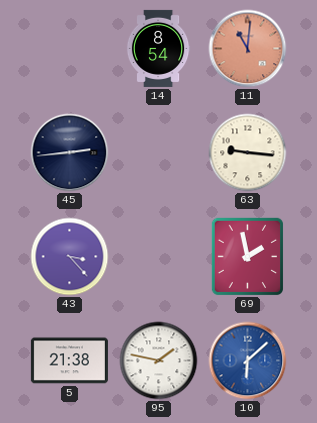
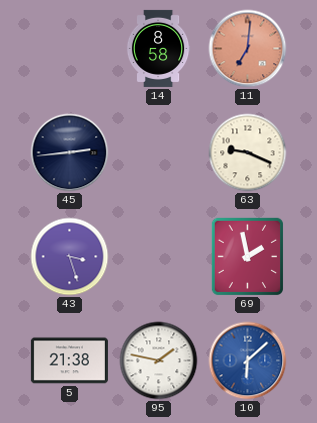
14: 8:54 -> 8:58 (158, 48)
11: 11:01 -> 7:01 (248, 49)
63: 9:16 -> 9:19 (248, 153)
43: 3:23 -> 3:27 (70, 257)
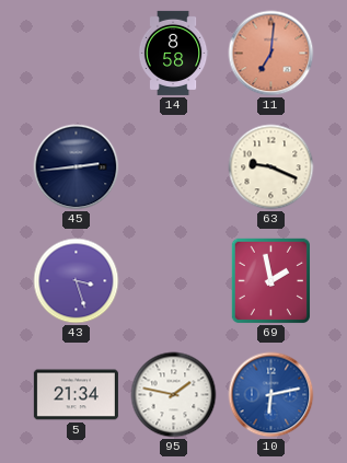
5: 21:38 -> 21:34 (76, 395)
10: 6:08 -> 6:13 (271, 395)
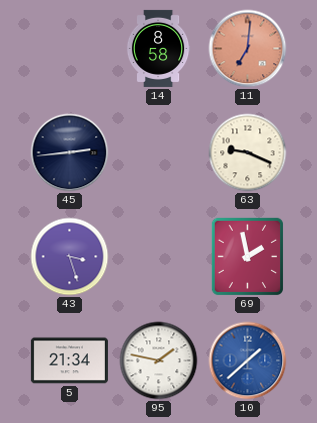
10: 6:13 -> 1:38 (248, 361)
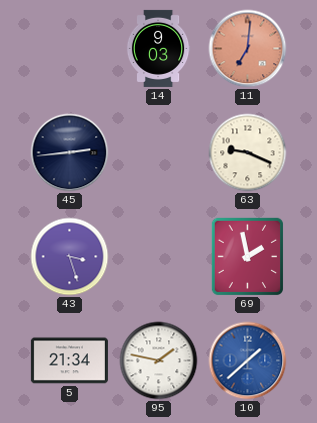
14: 8:58 -> 9:03 (158, 48)
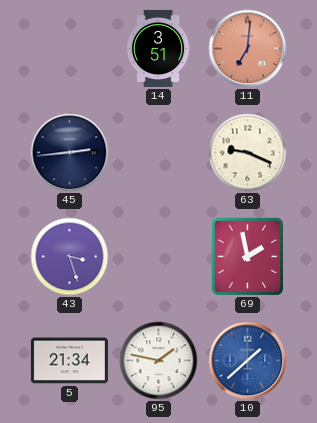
14: 9:03 -> 3:51 (158, 48)
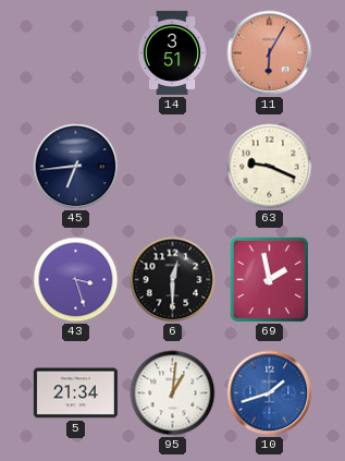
11: 7:01 -> 6:05 (270, 53)
45: 2:44 -> 6:44 (76, 167)
6: none -> 12:30 (173, 280)
95: 1:47 -> 1:01 (173, 393)
10: 1:38 -> 1:42 (270, 393)
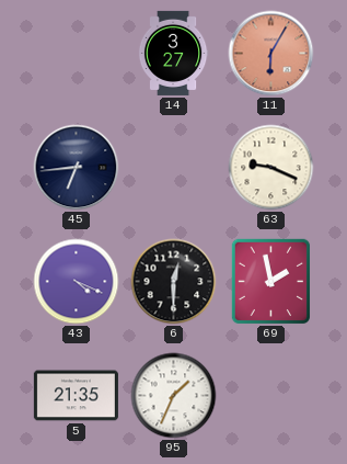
14: 3:51 -> 3:27 (173, 53)
43: 3:27 -> 4:19 (77, 282)
5: 21:34 -> 21:35 (76, 396)
95: 1:01 -> 1:34 (174, 396)
10: 1:42 -> none (270, 393)
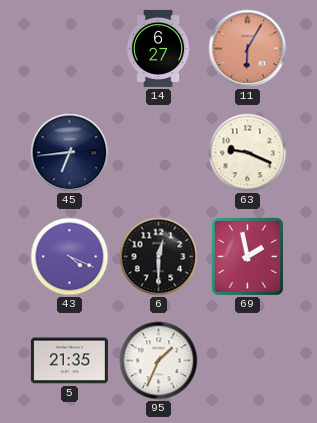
14: 3:27 -> 6:27 (158, 48)
